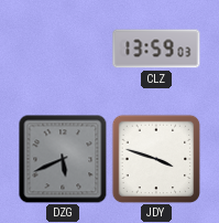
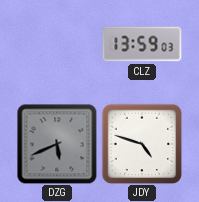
JDY: 3:48 -> 4:48 (142, 144)
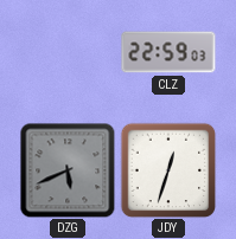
CLZ: 13:59 -> 22:59 (168, 52)
JDY: 4:48 -> 12:33 (168, 170)
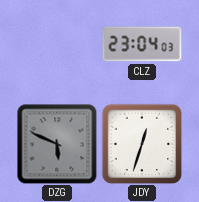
CLZ: 22:59 -> 23:04 (142, 44)
DZG: 5:41 -> 5:49 (57, 144)
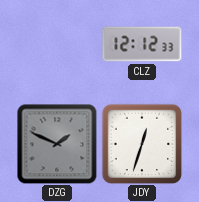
CLZ: 23:04 -> 12:12 (142, 44)
DZG: 5:49 -> 1:49 (57, 144)
